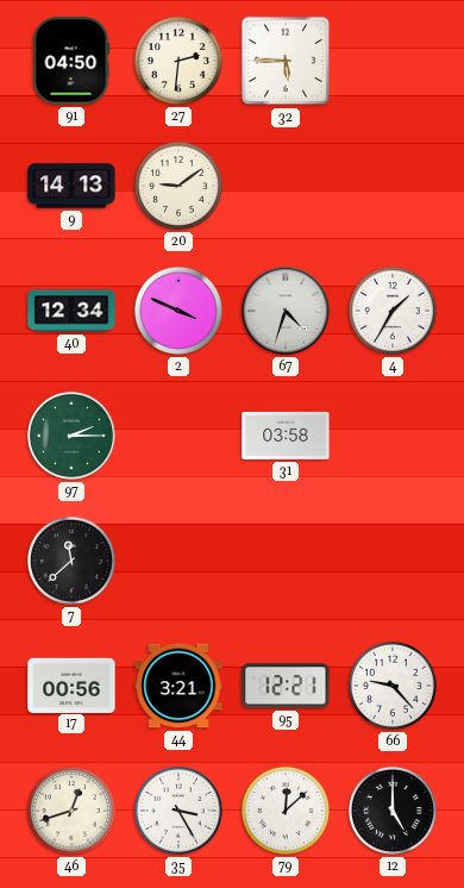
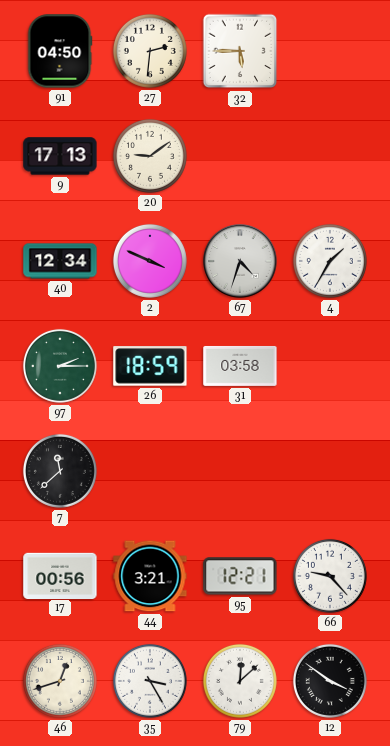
9: 14:13 -> 17:13 (60, 156)
26: none -> 18:59 (150, 366)
12: 5:00 -> 3:51 (330, 681)
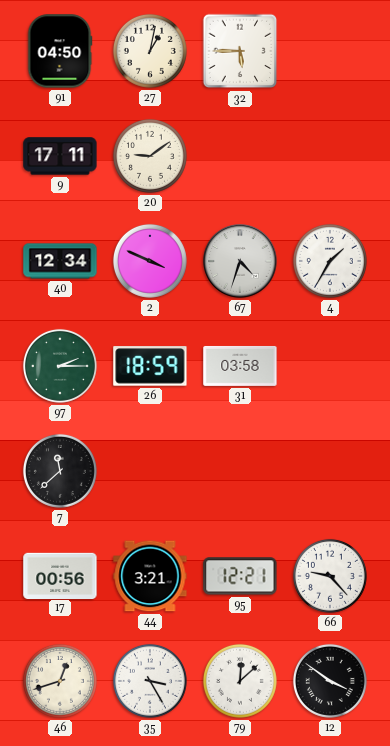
27: 2:31 -> 1:02 (150, 51)
9: 17:13 -> 17:11 (60, 156)
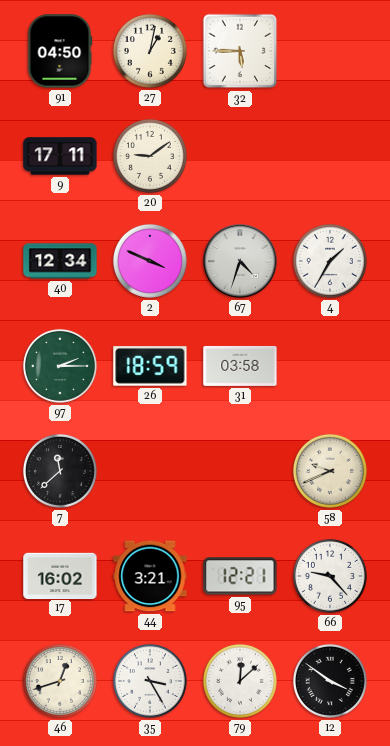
58: none -> 9:41 (330, 471)
17: 00:56 -> 16:02 (60, 575)
